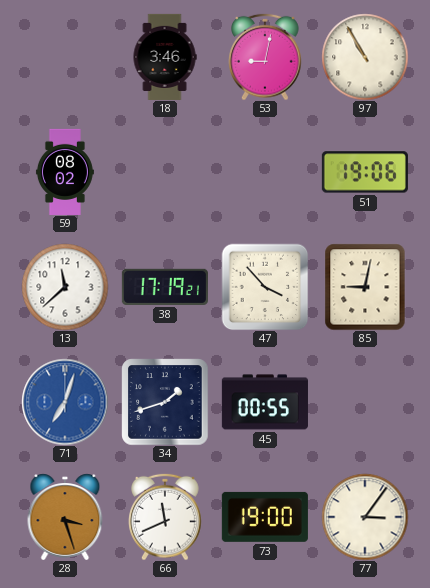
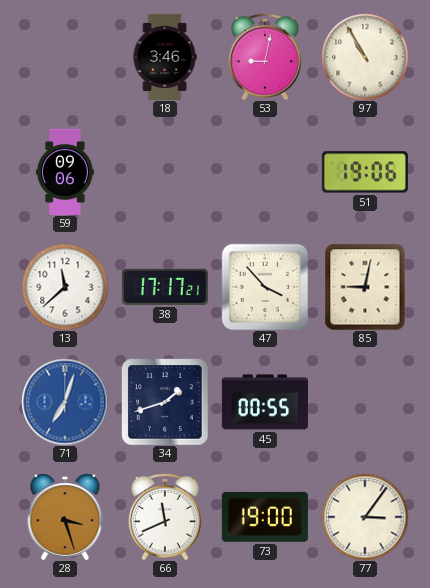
59: 08:02 -> 09:06 (65, 172)
38: 17:19 -> 17:17 (165, 287)
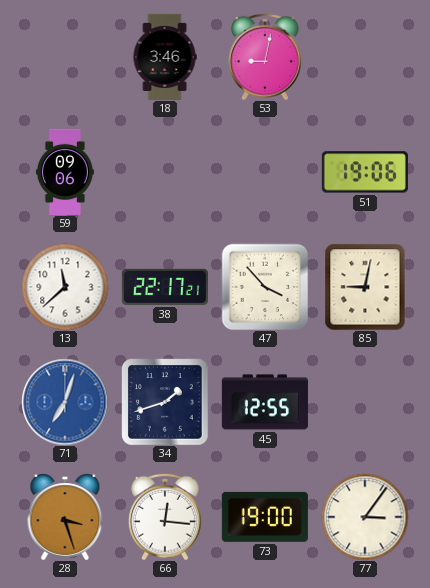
97: 10:55 -> none (365, 57)
38: 17:17 -> 22:17 (165, 287)
45: 00:55 -> 12:55 (265, 402)
66: 11:41 -> 12:16 (166, 517)
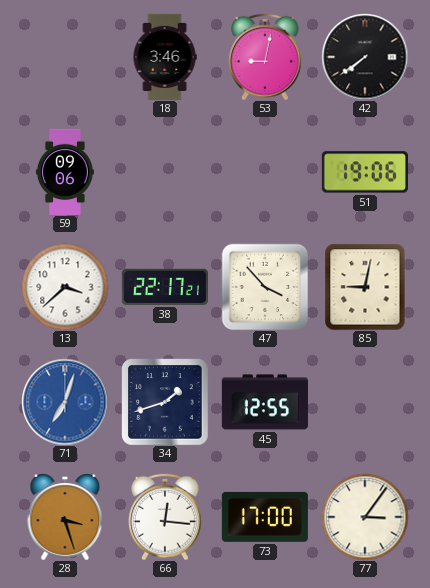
42: none -> 7:39 (365, 57)
13: 11:38 -> 3:38 (65, 287)
73: 19:00 -> 17:00 (265, 517)
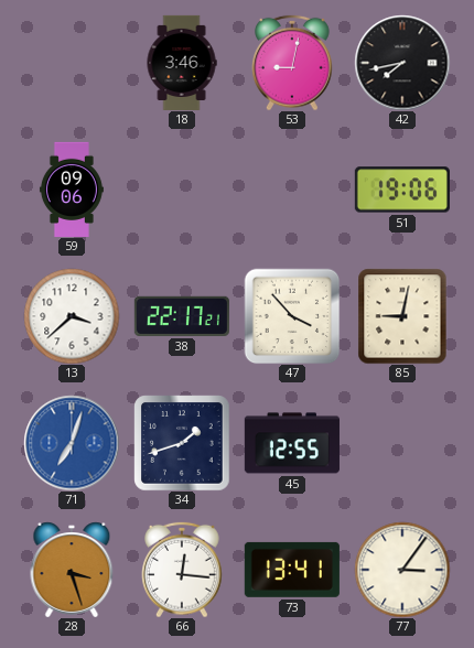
42: 7:39 -> 7:43 (402, 63)
73: 17:00 -> 13:41 (292, 570)
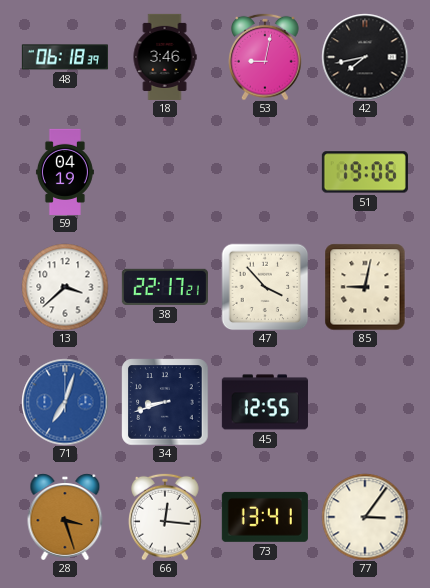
48: none -> 06:18 (65, 57)
59: 09:06 -> 04:19 (65, 172)
34: 1:42 -> 8:42 (165, 402)
